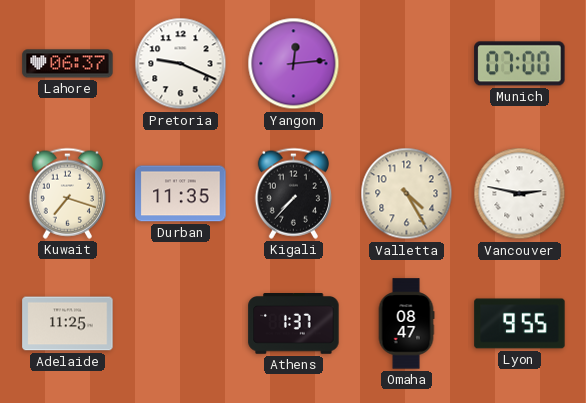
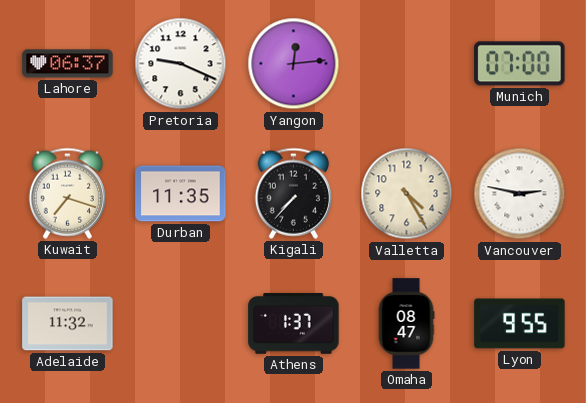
Adelaide: 11:25 -> 11:32 (68, 324)
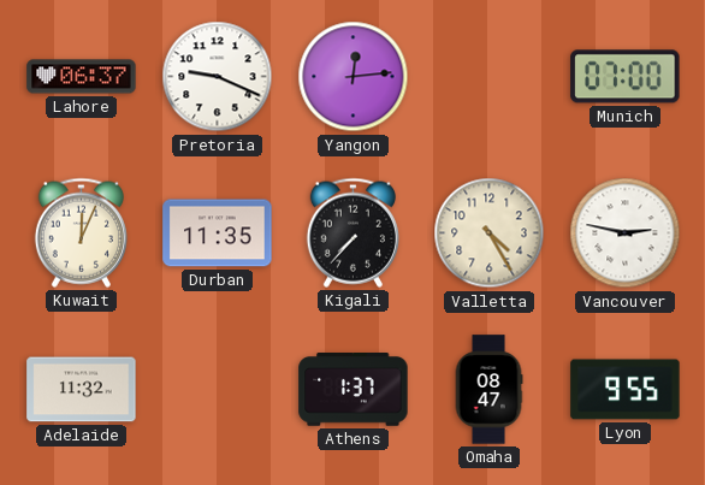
Kuwait: 7:18 -> 12:04 (81, 232)
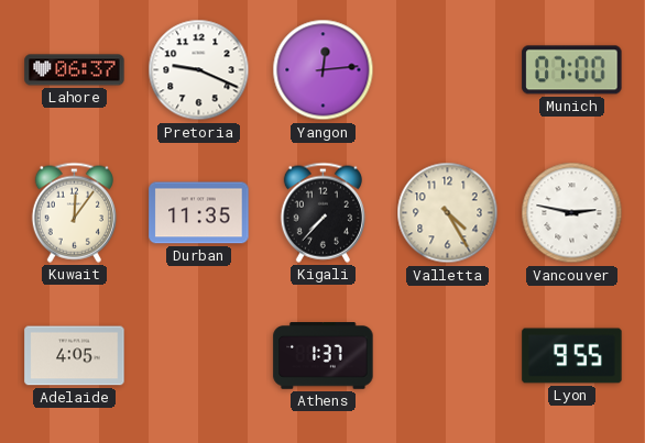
Kuwait: 12:04 -> 12:06 (74, 212)
Adelaide: 11:32 -> 4:05 (75, 356)
Omaha: 08:47 -> none (488, 390)
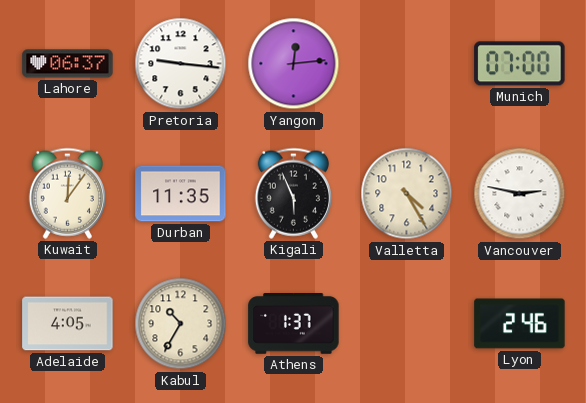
Pretoria: 9:19 -> 9:16 (181, 64)
Kigali: 7:37 -> 5:56 (293, 193)
Kabul: none -> 10:35 (181, 324)
Lyon: 9:55 -> 2:46 (520, 324)
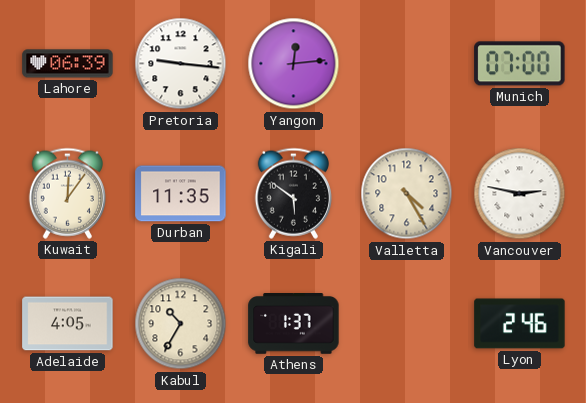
Lahore: 06:37 -> 06:39 (68, 64)
Kigali: 5:56 -> 5:51 (293, 193)
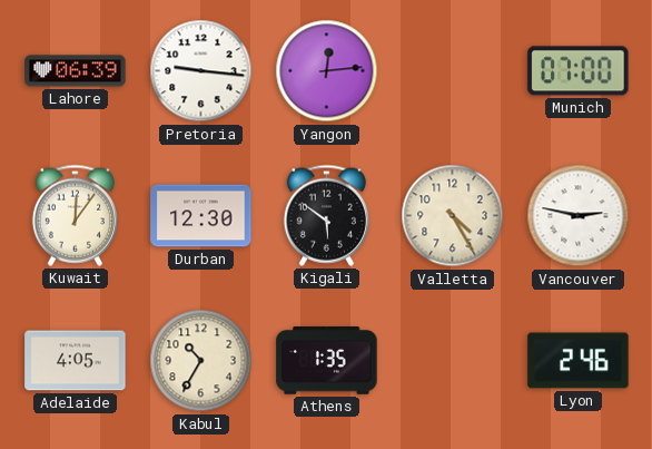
Durban: 11:35 -> 12:30 (201, 216)
Athens: 1:37 -> 1:35 (327, 361)
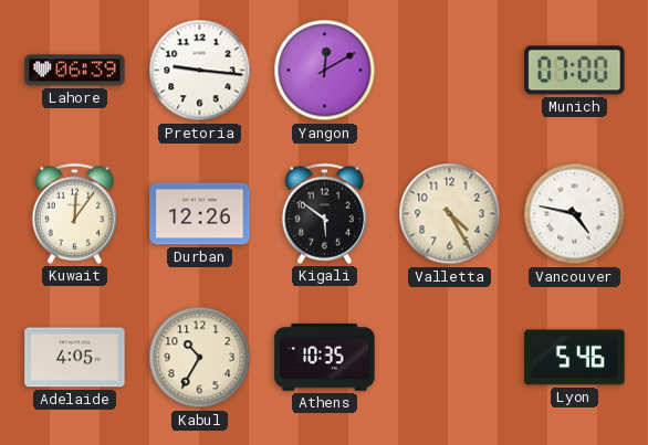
Yangon: 12:14 -> 12:10 (325, 71)
Durban: 12:30 -> 12:26 (200, 214)
Vancouver: 2:47 -> 4:47 (575, 214)
Athens: 1:35 -> 10:35 (325, 358)
Lyon: 2:46 -> 5:46 (575, 358)
